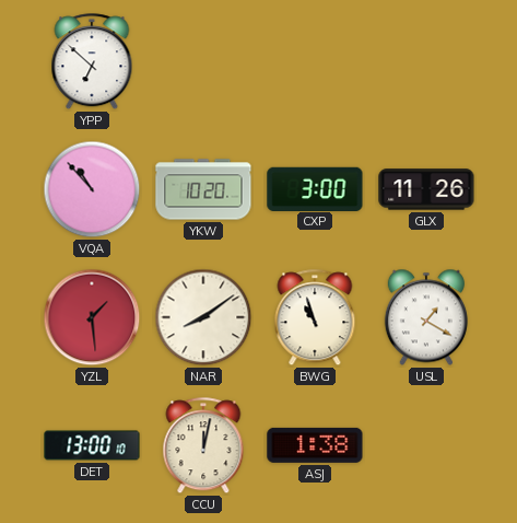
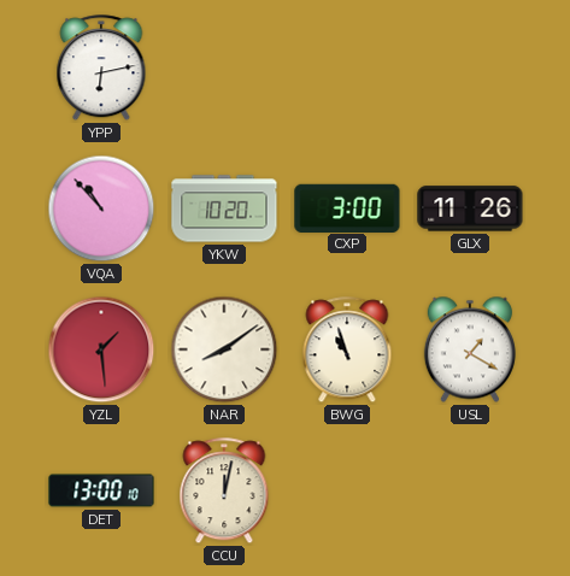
YPP: 6:52 -> 6:13 (101, 69)
ASJ: 1:38 -> none (315, 445)
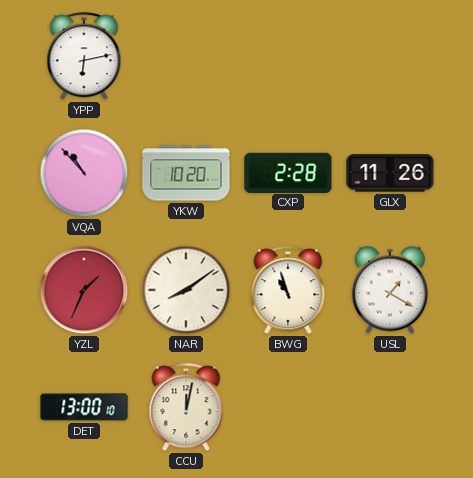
CXP: 3:00 -> 2:28 (288, 172)
YZL: 1:29 -> 1:34 (84, 290)
